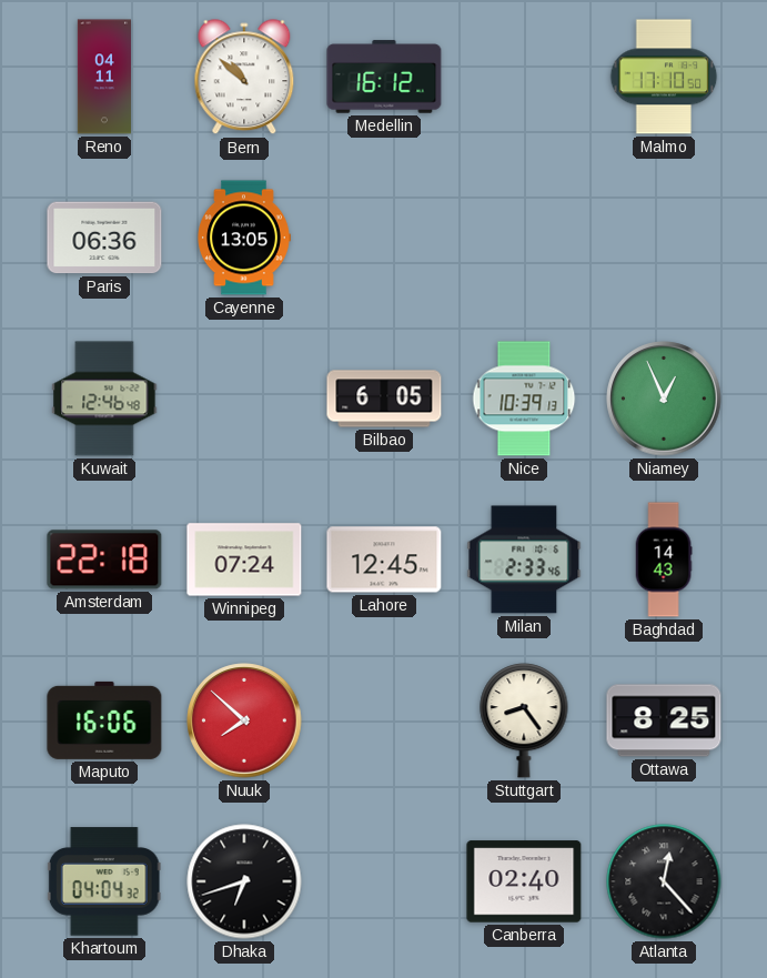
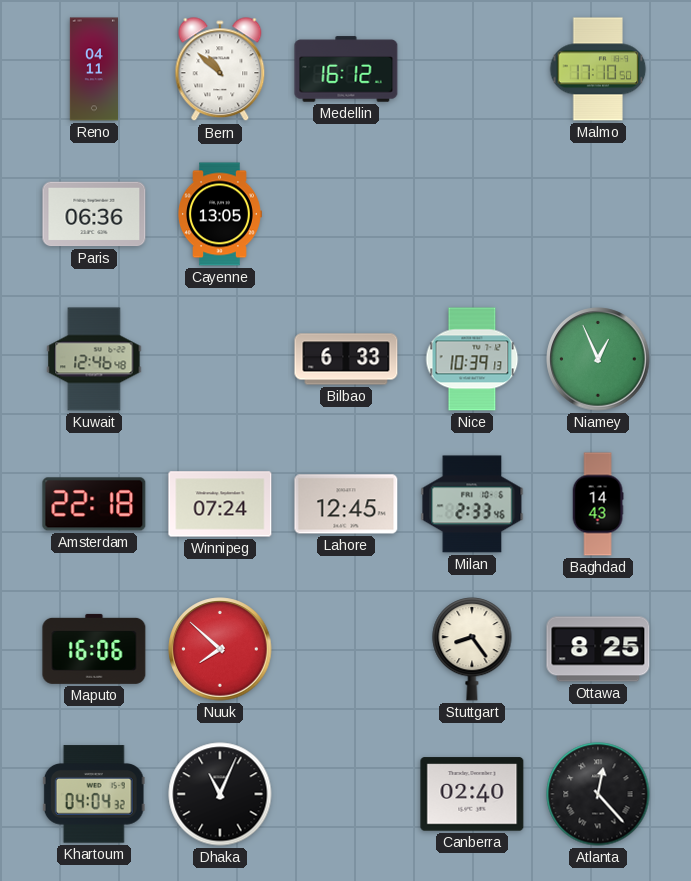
Bilbao: 6:05 -> 6:33 (346, 359)
Dhaka: 6:42 -> 11:04 (220, 794)
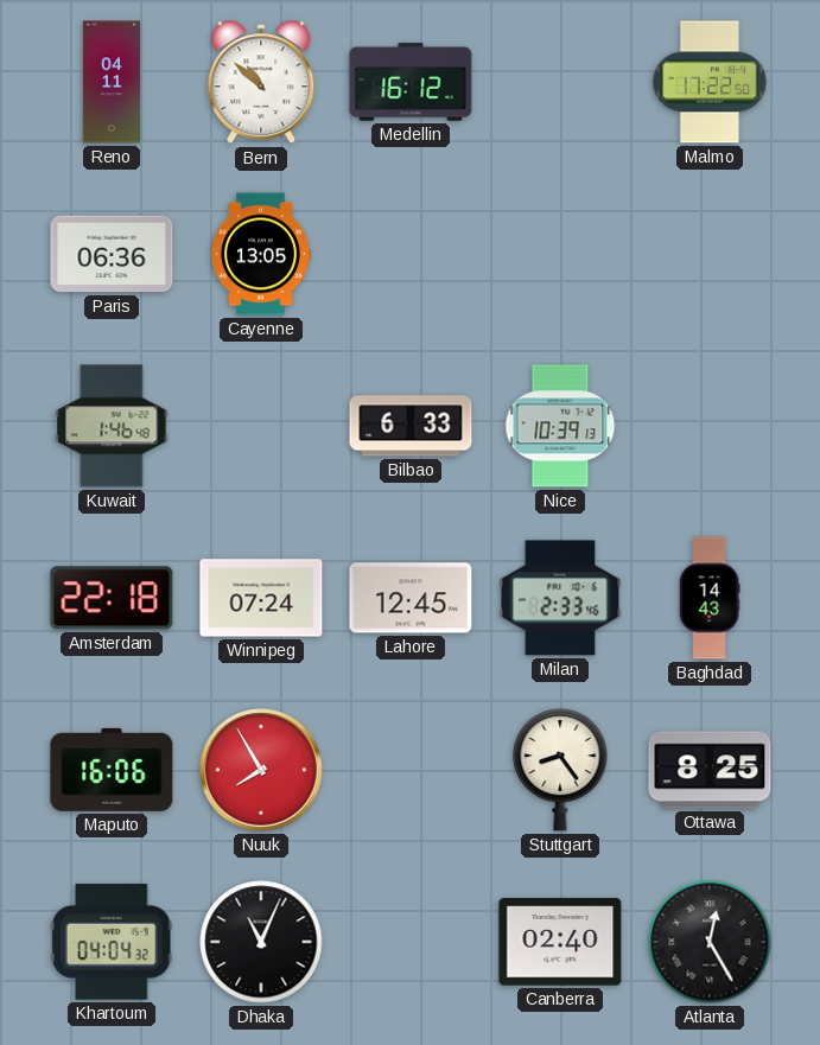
Malmo: 17:10 -> 17:22 (710, 82)
Kuwait: 12:46 -> 1:46 (112, 426)
Niamey: 12:56 -> none (598, 359)
Nuuk: 7:52 -> 7:55 (261, 770)
Atlanta: 12:23 -> 12:25 (710, 942)
